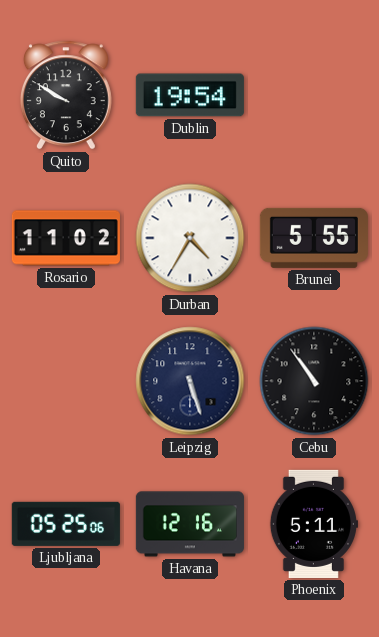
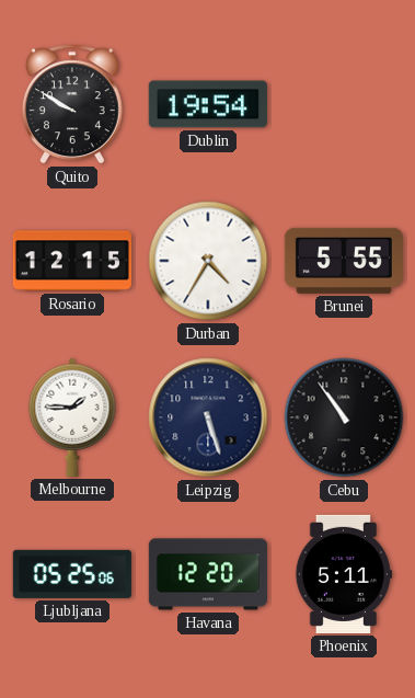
Rosario: 11:02 -> 12:15 (72, 261)
Melbourne: none -> 1:45 (72, 417)
Havana: 12:16 -> 12:20 (208, 574)
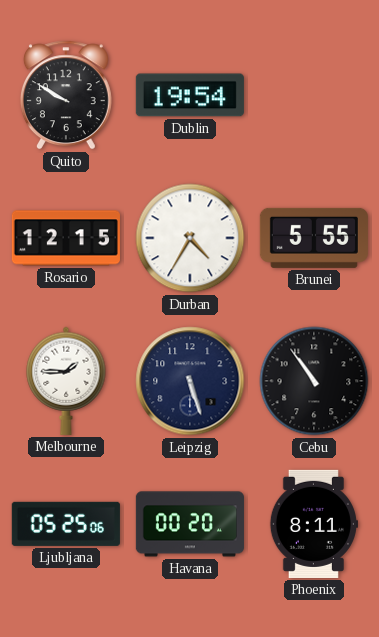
Havana: 12:20 -> 00:20 (190, 524)
Phoenix: 5:11 -> 8:11 (313, 524)
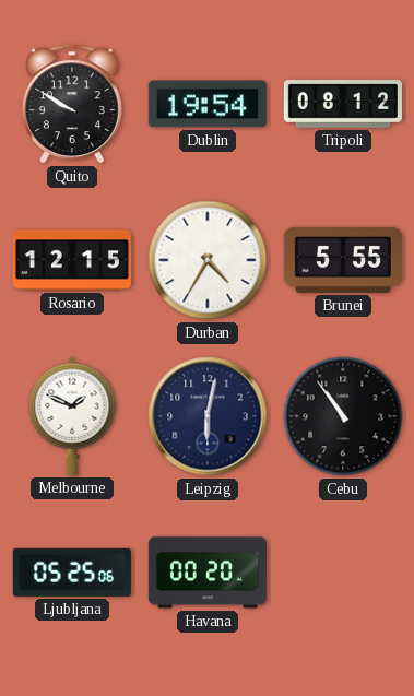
Tripoli: none -> 08:12 (343, 104)
Melbourne: 1:45 -> 1:49 (72, 416)
Leipzig: 5:27 -> 6:02 (208, 416)
Phoenix: 8:11 -> none (313, 524)
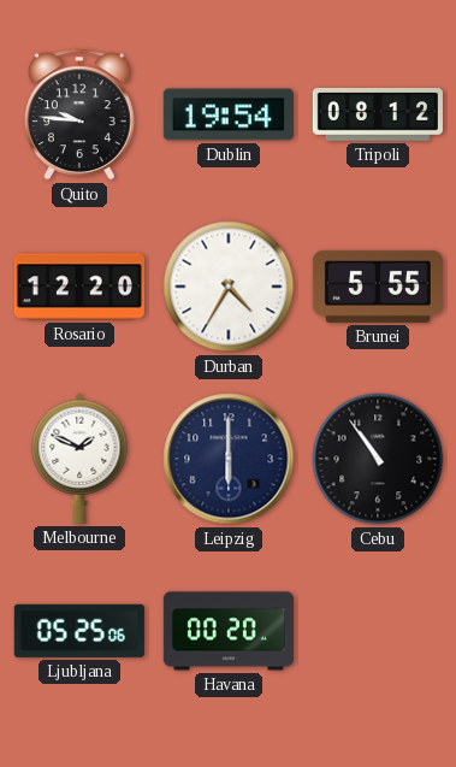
Quito: 9:50 -> 9:46 (79, 114)
Rosario: 12:15 -> 12:20 (79, 287)
Leipzig: 6:02 -> 6:00 (229, 459)
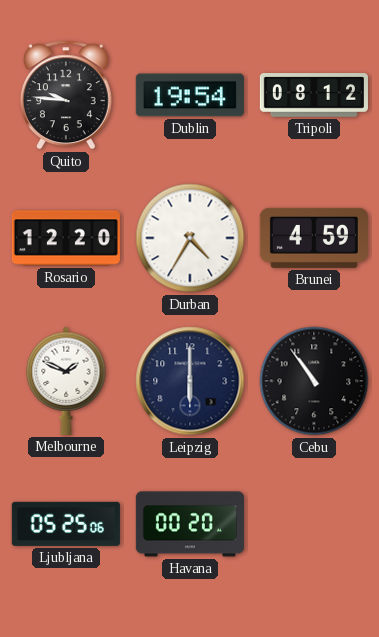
Brunei: 5:55 -> 4:59 (314, 238)
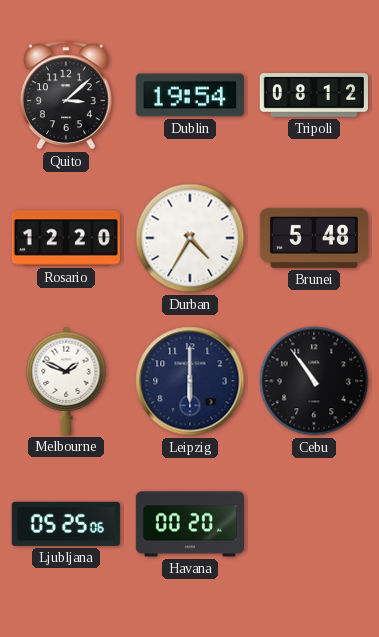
Quito: 9:46 -> 3:08 (66, 95)
Brunei: 4:59 -> 5:48 (314, 238)
